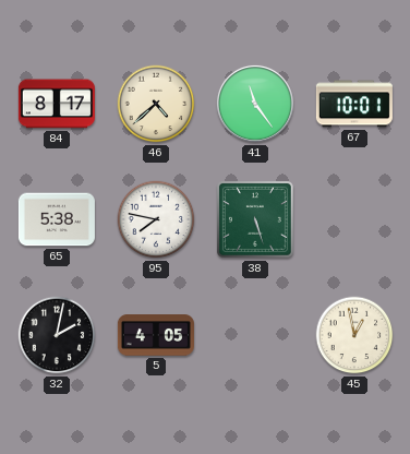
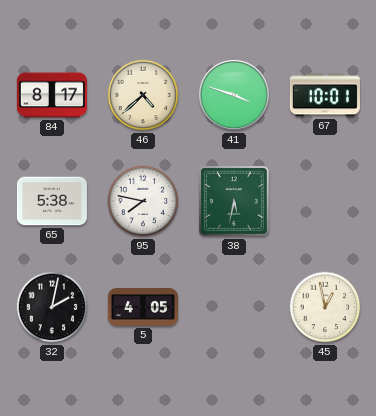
41: 11:24 -> 3:48 (234, 95)
38: 5:27 -> 5:32 (234, 201)
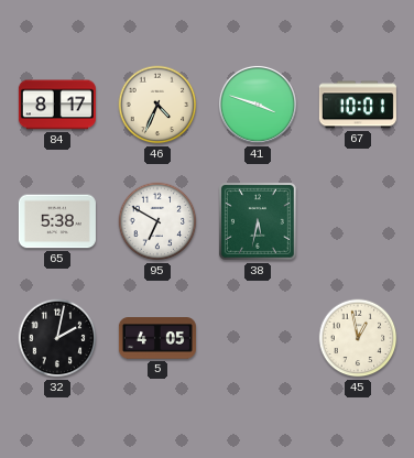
46: 4:38 -> 4:34 (157, 105)
95: 7:47 -> 6:50 (157, 221)
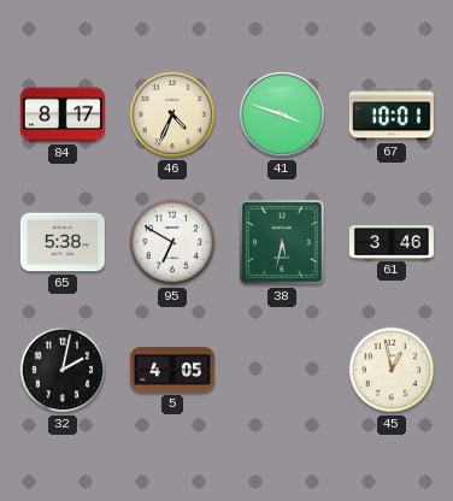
61: none -> 3:46 (392, 242)
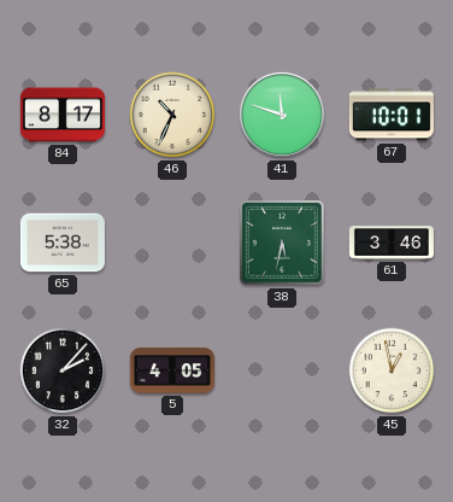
46: 4:34 -> 10:34 (172, 115)
41: 3:48 -> 11:48 (282, 115)
95: 6:50 -> none (172, 242)
32: 2:02 -> 2:07 (63, 370)
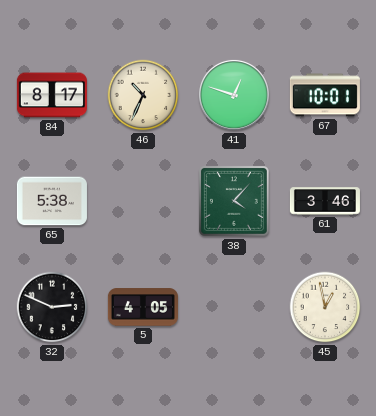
41: 11:48 -> 12:48 (234, 95)
38: 5:32 -> 4:07 (234, 201)
32: 2:07 -> 2:49 (52, 307)
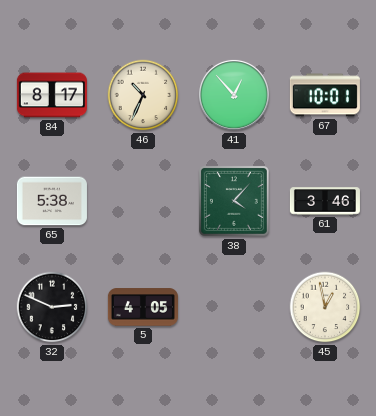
41: 12:48 -> 12:53 (234, 95)
